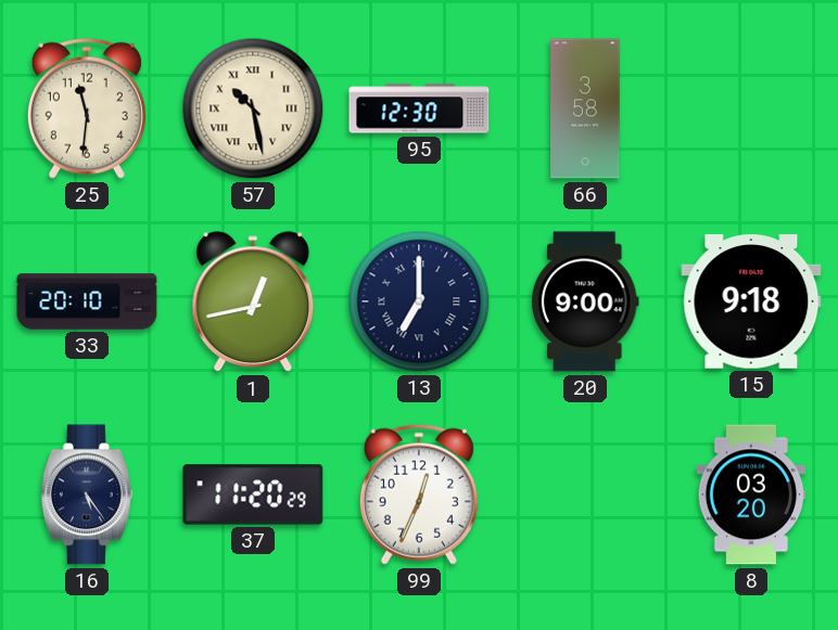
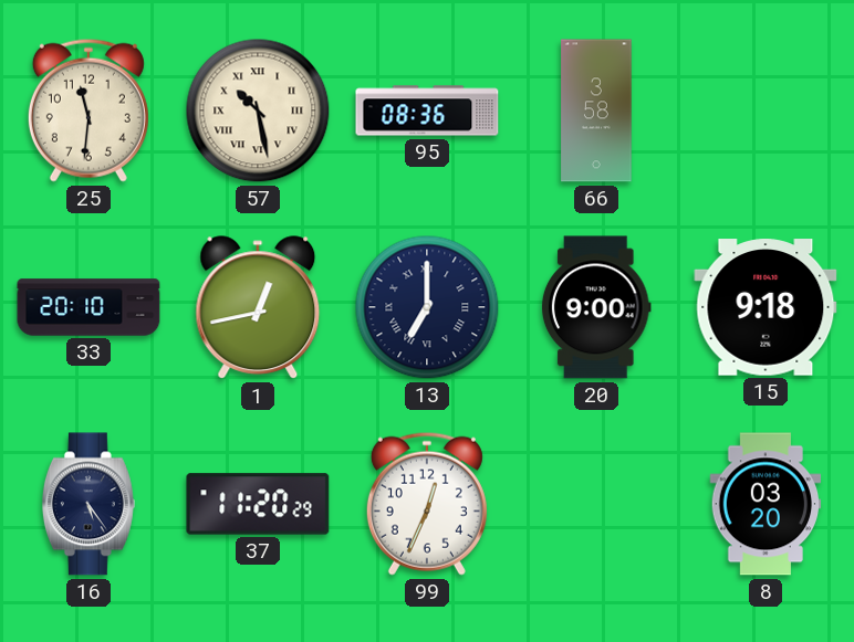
95: 12:30 -> 08:36 (427, 110)
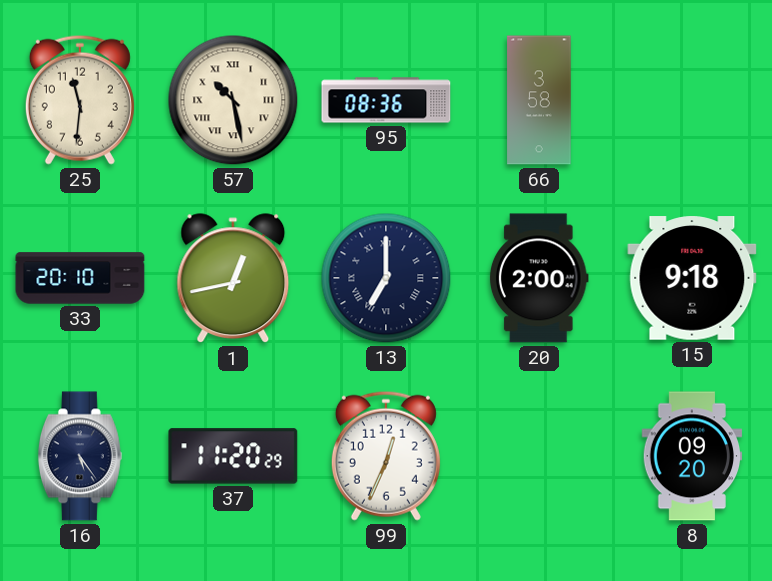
20: 9:00 -> 2:00 (539, 278)
8: 03:20 -> 09:20 (692, 456)
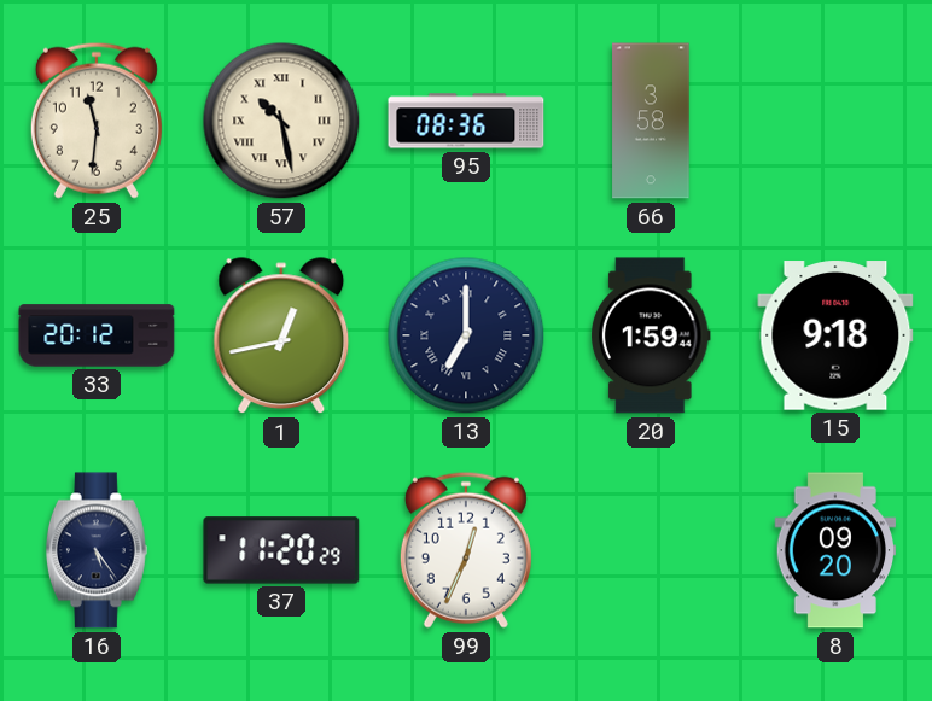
33: 20:10 -> 20:12 (97, 335)
20: 2:00 -> 1:59 (651, 335)
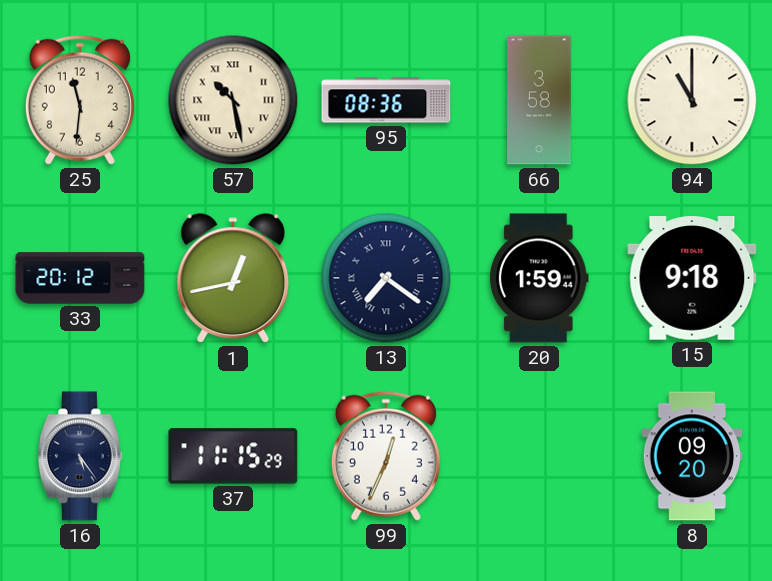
94: none -> 11:00 (692, 100)
13: 7:00 -> 7:21 (386, 278)
37: 11:20 -> 11:15 (233, 456)
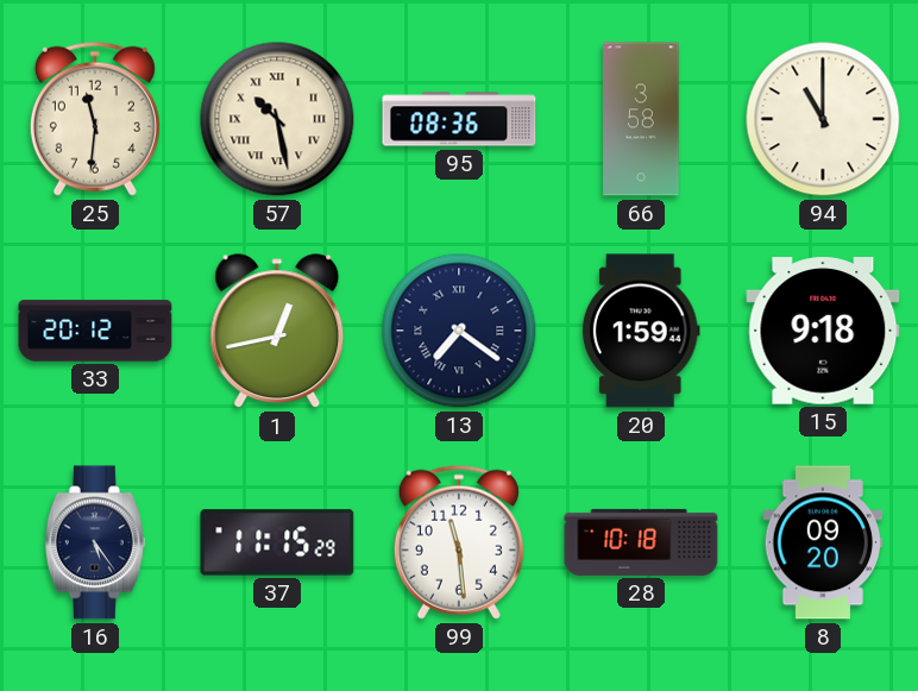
99: 12:34 -> 11:29 (459, 542)
28: none -> 10:18 (641, 542)
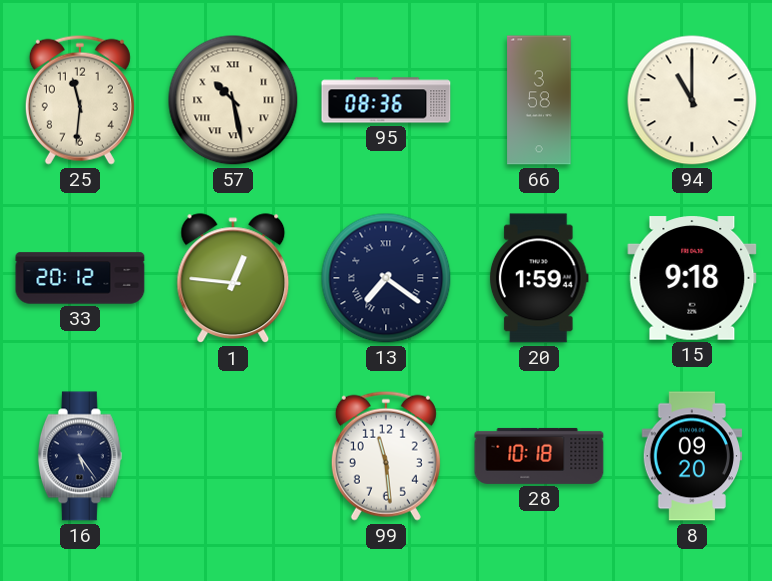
1: 12:43 -> 12:46 (233, 279)
37: 11:15 -> none (277, 542)
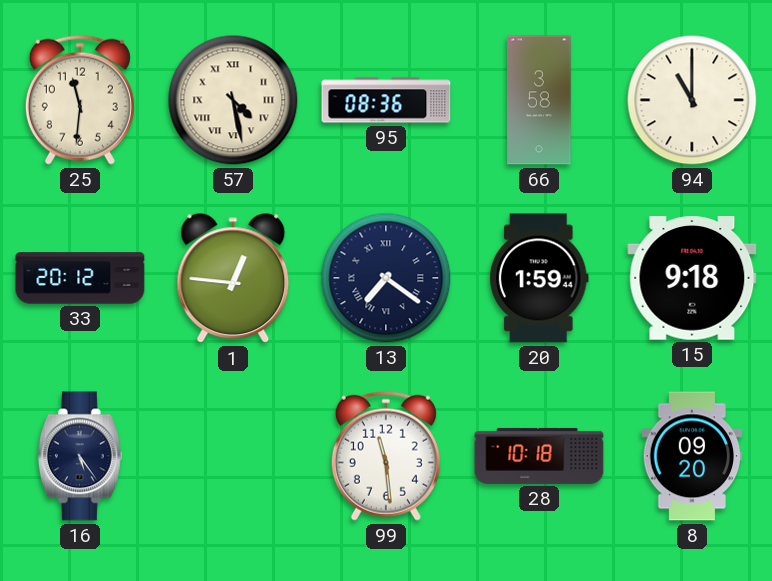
57: 10:28 -> 4:28 (233, 100)
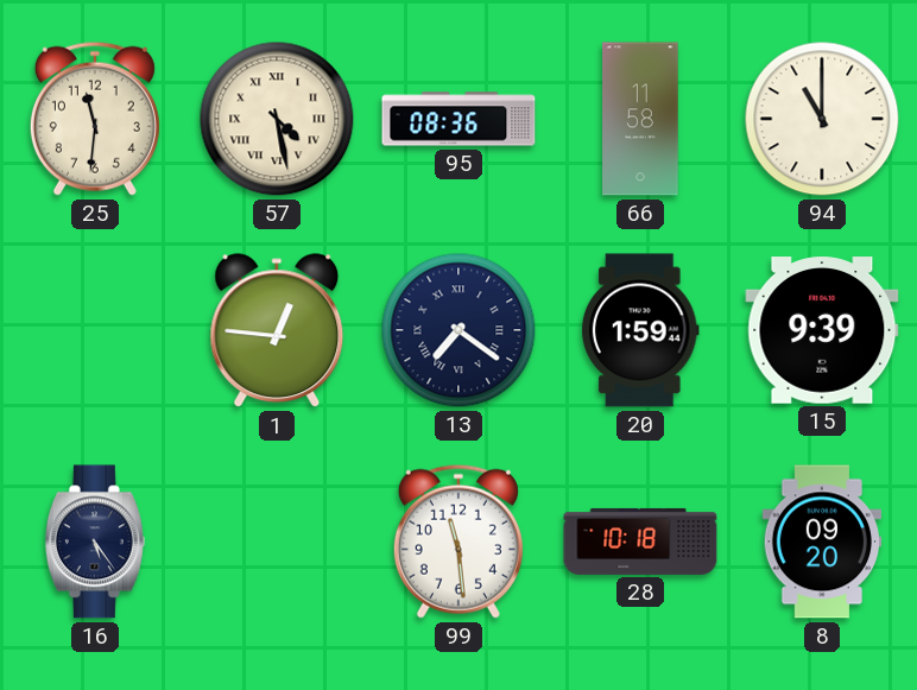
66: 3:58 -> 11:58 (640, 119)
33: 20:12 -> none (80, 278)
15: 9:18 -> 9:39 (822, 330)
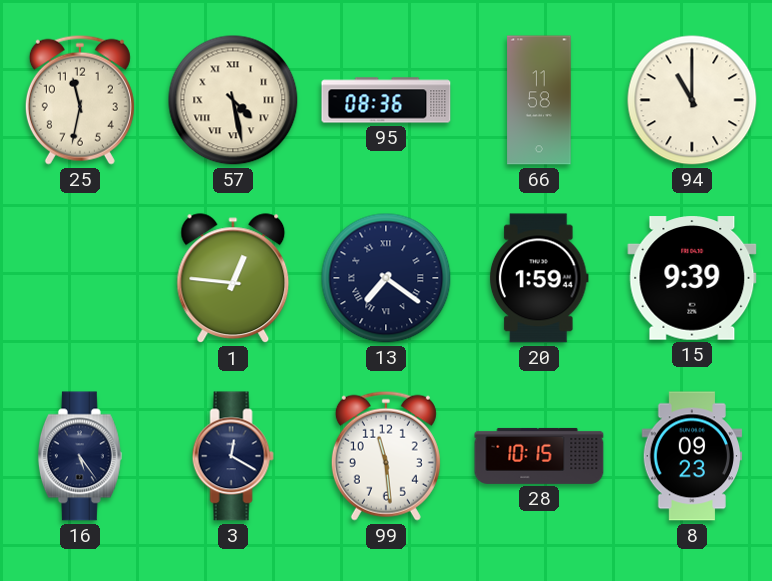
25: 11:31 -> 11:32 (80, 100)
3: none -> 12:20 (233, 456)
28: 10:18 -> 10:15 (539, 456)
8: 09:20 -> 09:23 (692, 456)
